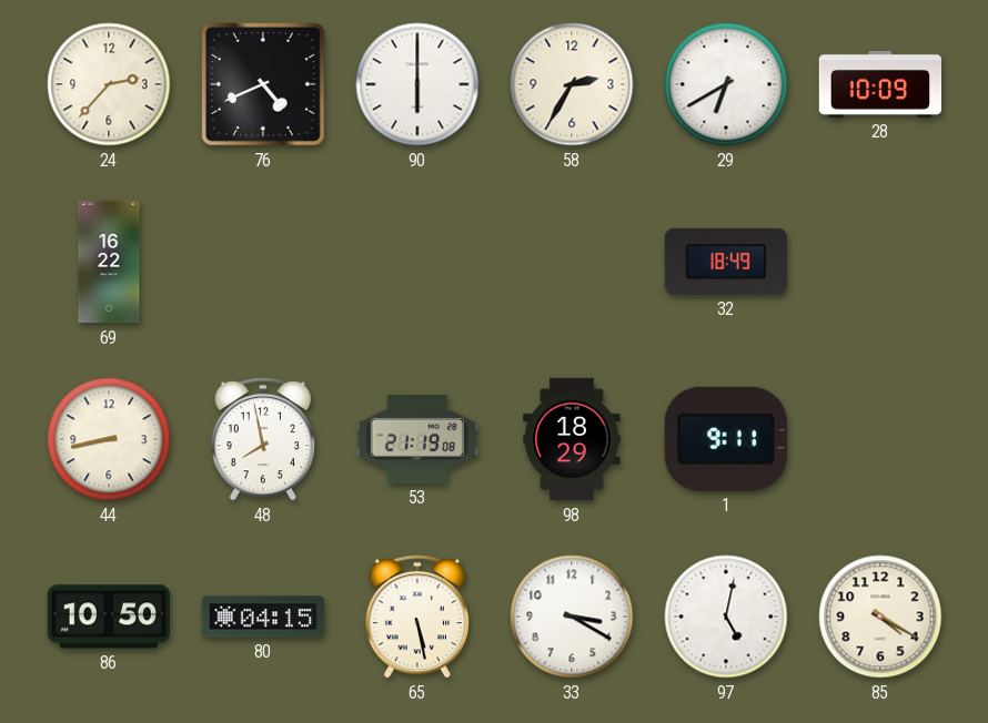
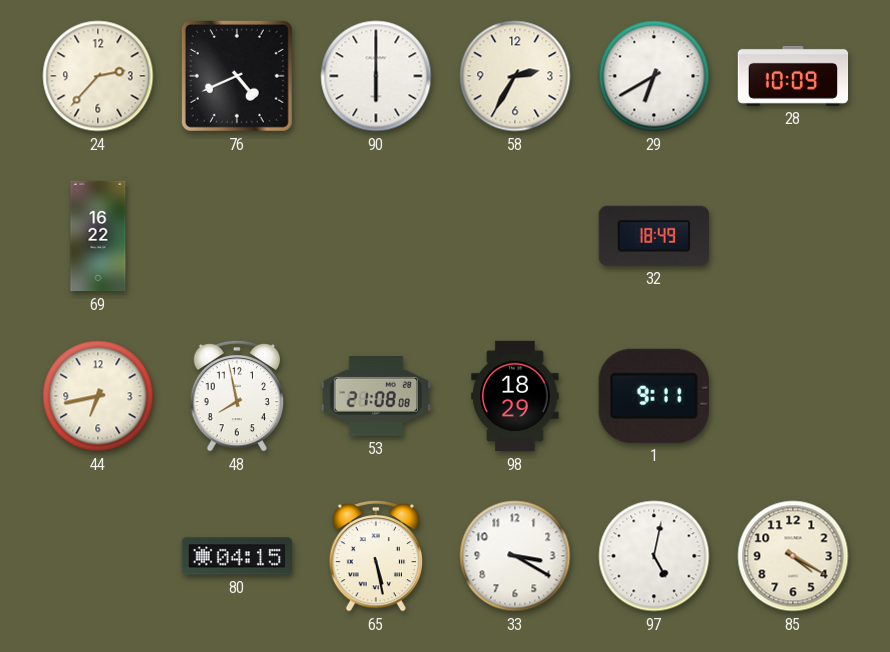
44: 8:43 -> 6:43 (98, 396)
53: 21:19 -> 21:08 (375, 397)
86: 10:50 -> none (109, 617)
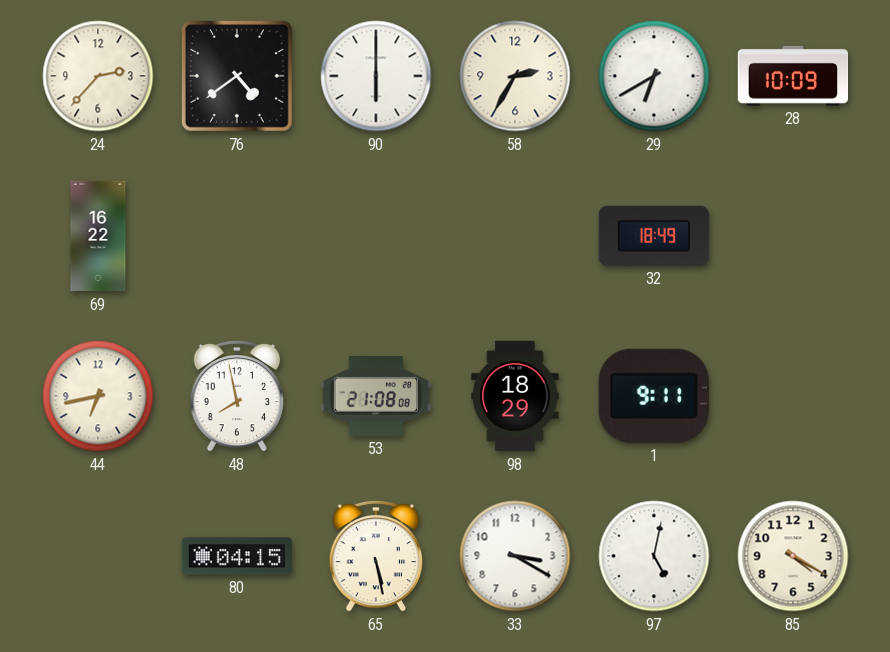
76: 4:41 -> 4:39 (237, 76)
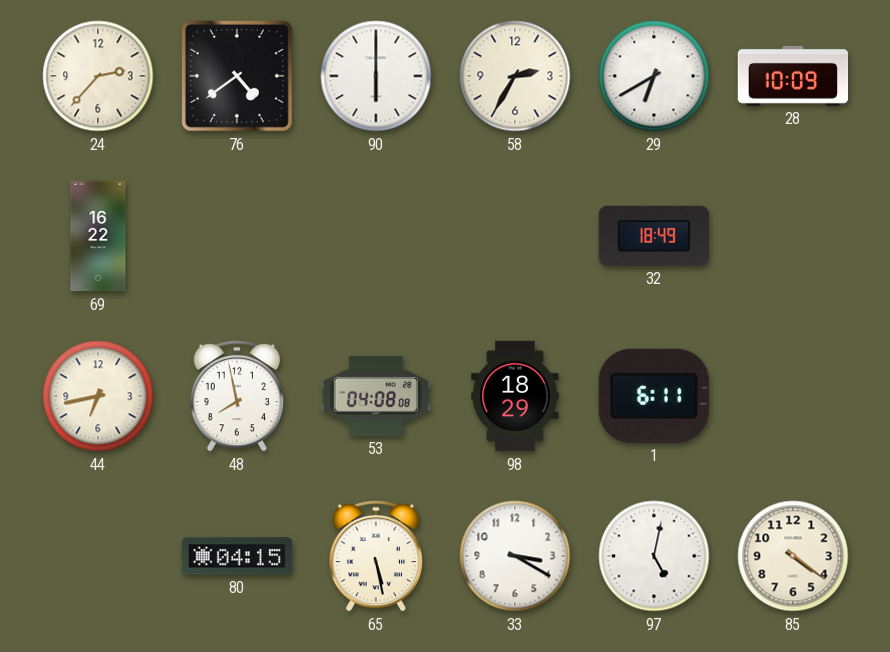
53: 21:08 -> 04:08 (375, 397)
1: 9:11 -> 6:11 (654, 396)
85: 4:20 -> 4:21 (793, 556)
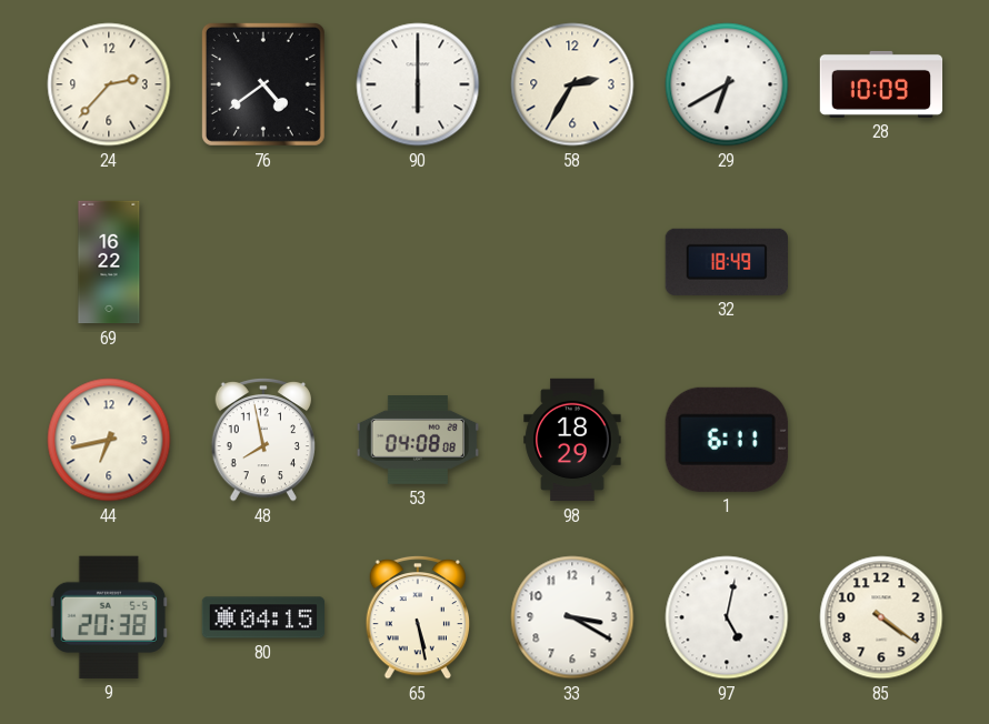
9: none -> 20:38 (108, 617)
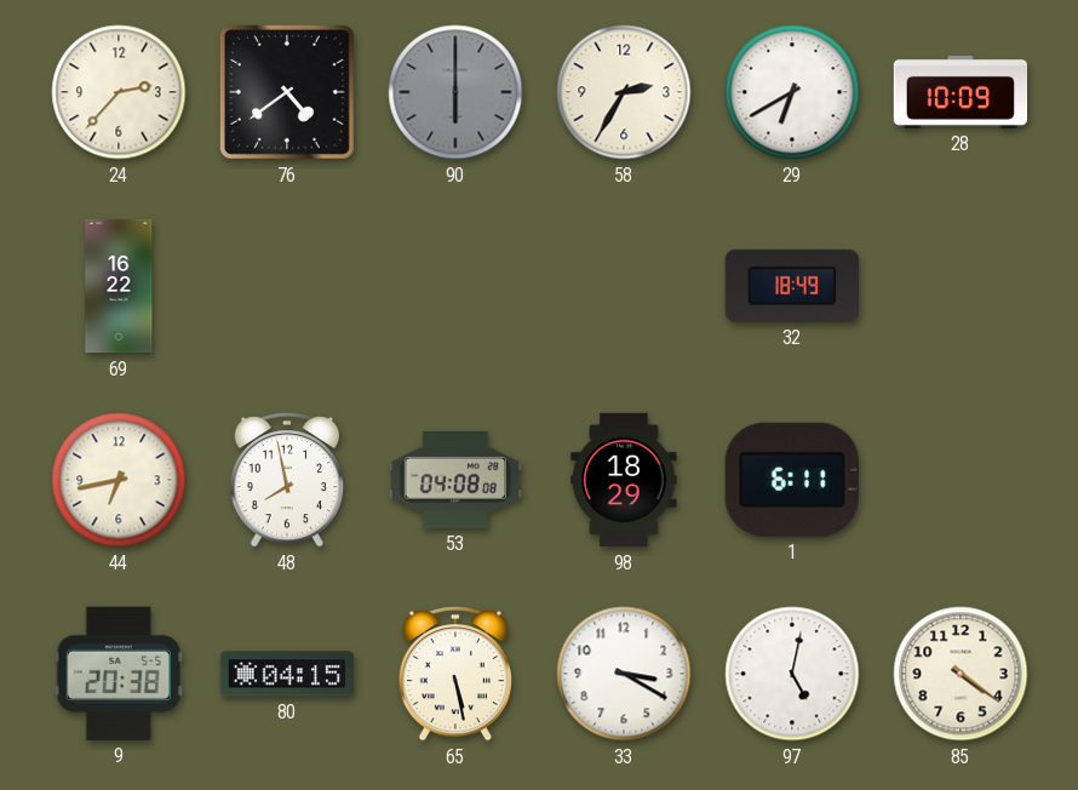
90 dial: white -> grey (455, 92)
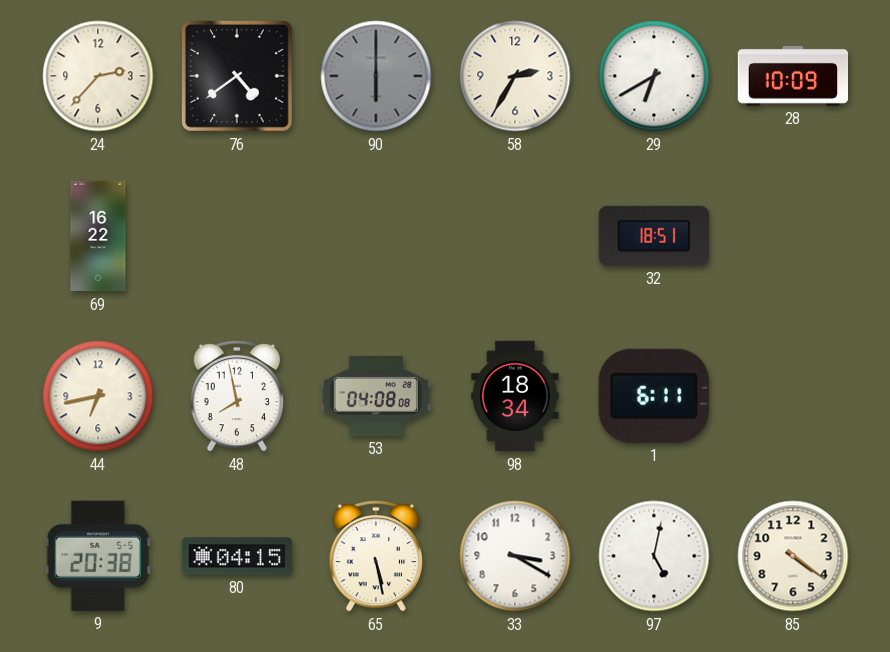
32: 18:49 -> 18:51 (654, 236)
98: 18:29 -> 18:34 (515, 396)
